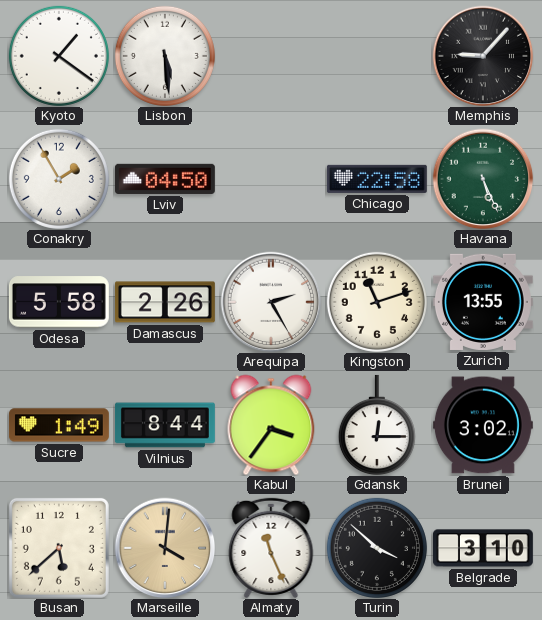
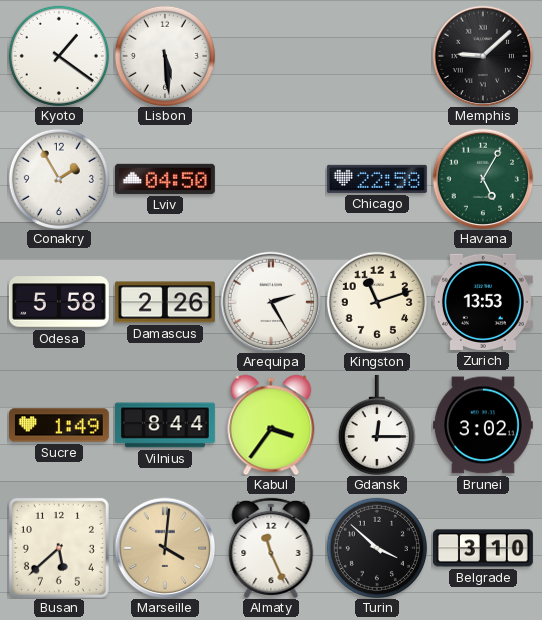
Memphis: 9:07 -> 9:08 (483, 56)
Havana: 5:26 -> 5:05 (483, 179)
Zurich: 13:55 -> 13:53 (483, 302)
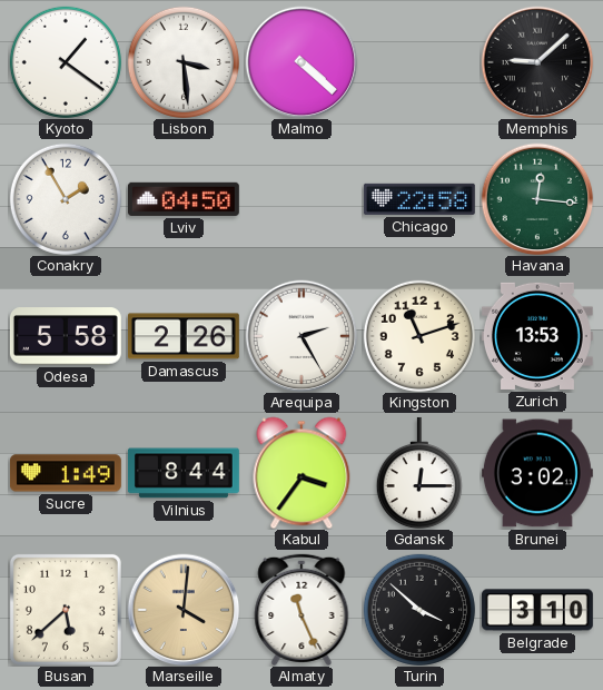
Lisbon: 5:29 -> 3:29 (184, 62)
Malmo: none -> 4:22 (301, 62)
Havana: 5:05 -> 12:16 (537, 199)
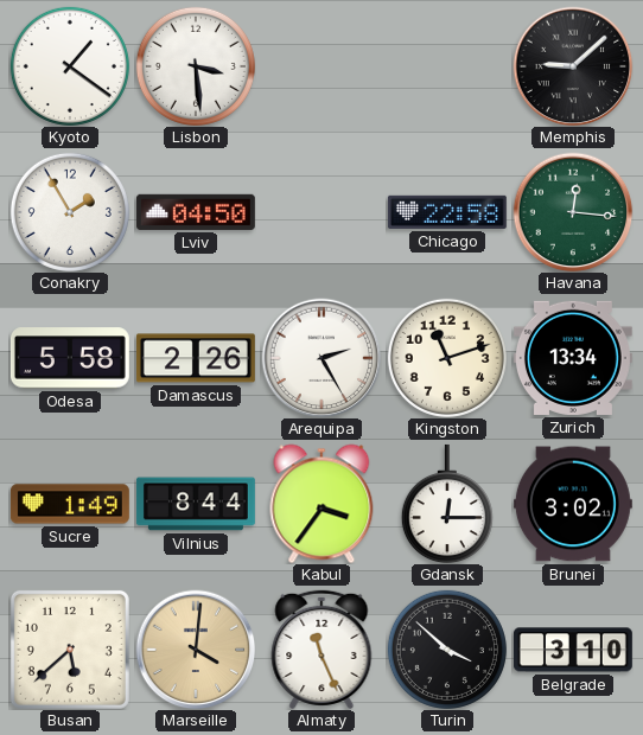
Malmo: 4:22 -> none (301, 62)
Zurich: 13:53 -> 13:34 (573, 358)
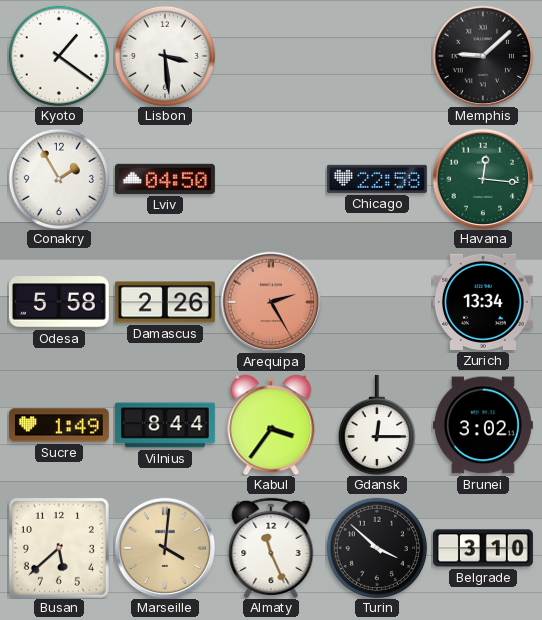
Arequipa dial: white -> salmon (271, 302)
Kingston: 11:12 -> none (447, 358)
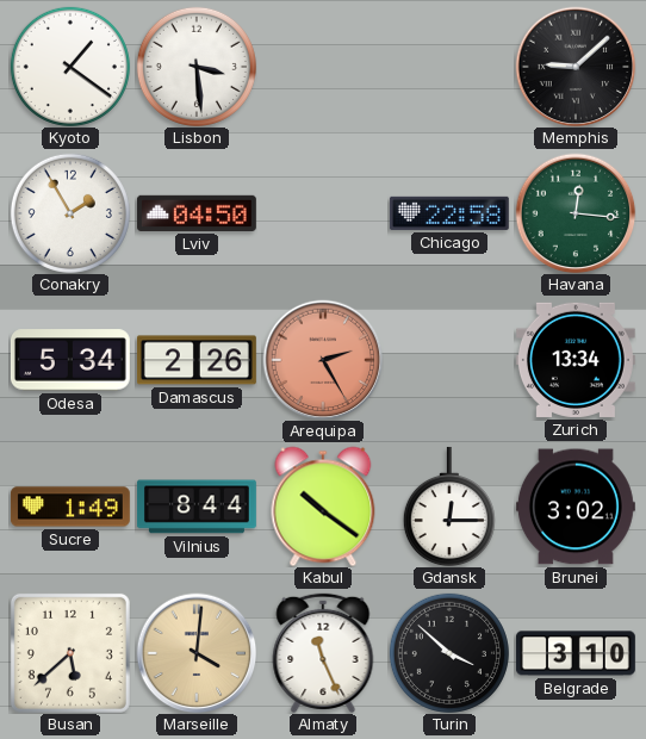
Odesa: 5:58 -> 5:34 (70, 360)
Kabul: 3:36 -> 10:21 (323, 507)
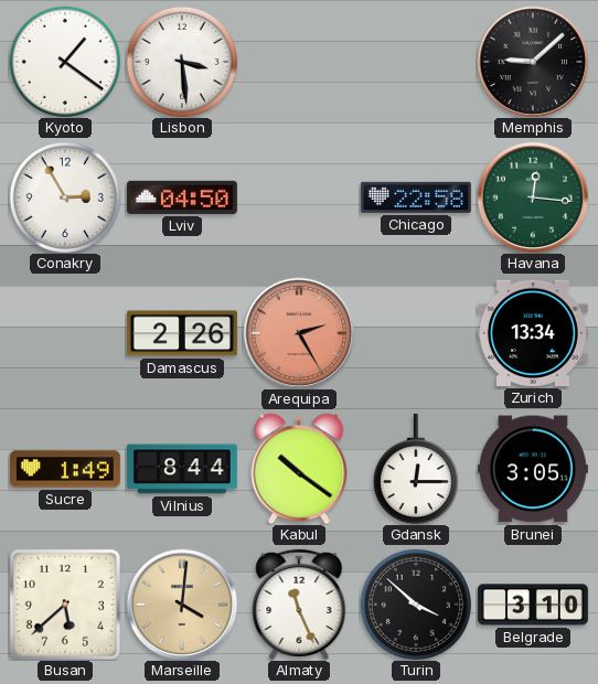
Conakry: 1:55 -> 2:55 (65, 197)
Odesa: 5:34 -> none (70, 360)
Brunei: 3:02 -> 3:05 (533, 469)
